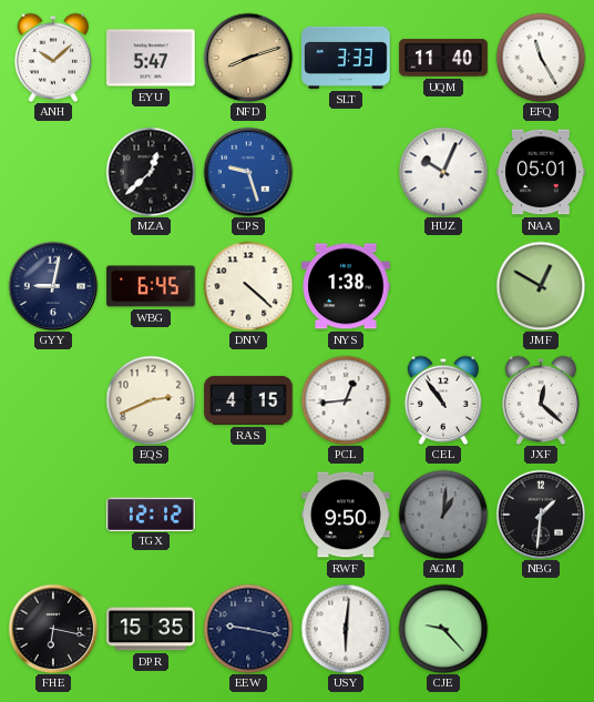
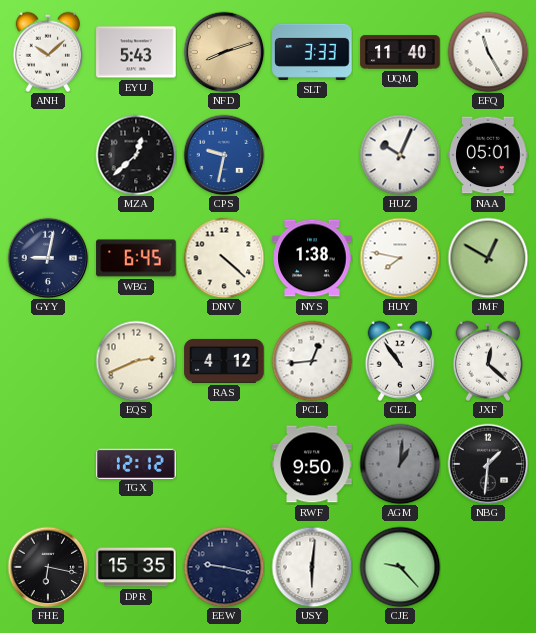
EYU: 5:47 -> 5:43 (136, 52)
CPS: 9:27 -> 9:32 (224, 155)
HUY: none -> 7:47 (400, 258)
RAS: 4:15 -> 4:12 (224, 361)
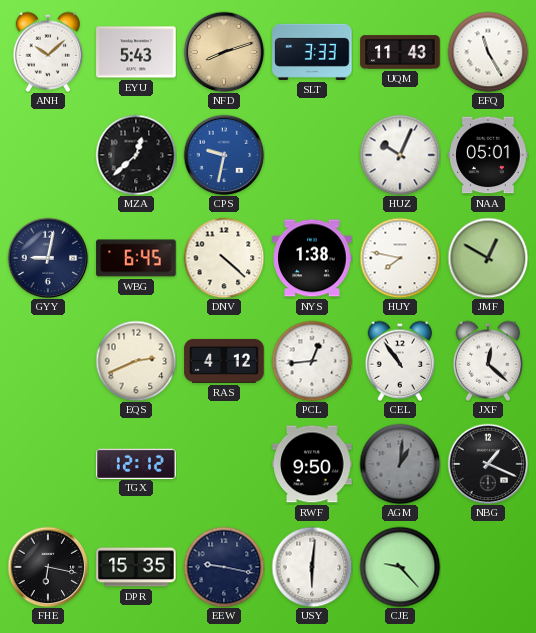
UQM: 11:40 -> 11:43 (400, 52)
NBG: 1:31 -> 1:19 (488, 464)
